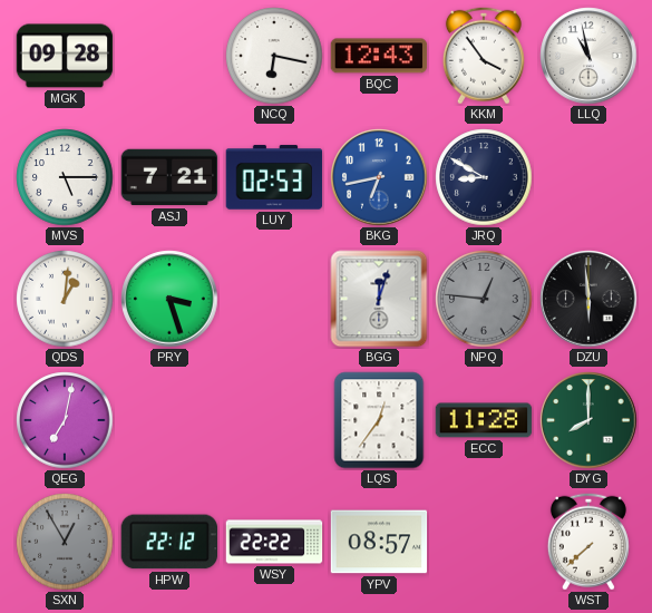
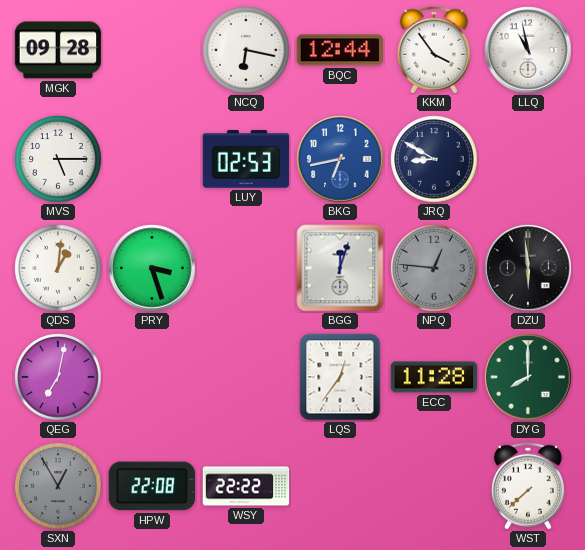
BQC: 12:43 -> 12:44 (340, 50)
ASJ: 7:21 -> none (169, 177)
HPW: 22:12 -> 22:08 (152, 486)
YPV: 08:57 -> none (379, 542)
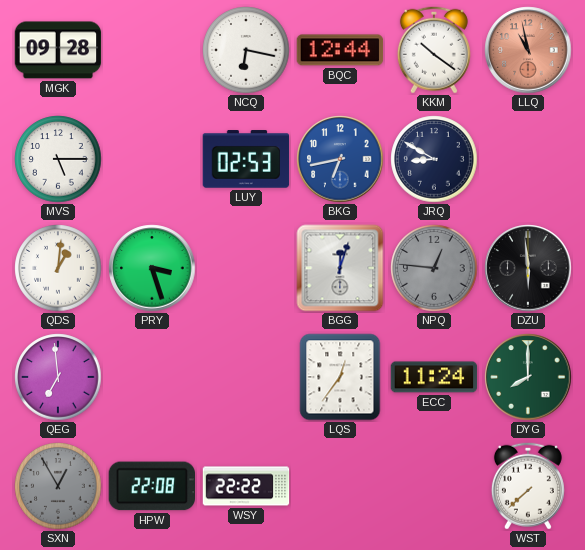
KKM: 3:54 -> 10:21 (434, 50)
LLQ dial: white -> salmon (528, 50)
QEG: 7:02 -> 6:59 (58, 377)
ECC: 11:28 -> 11:24 (434, 377)
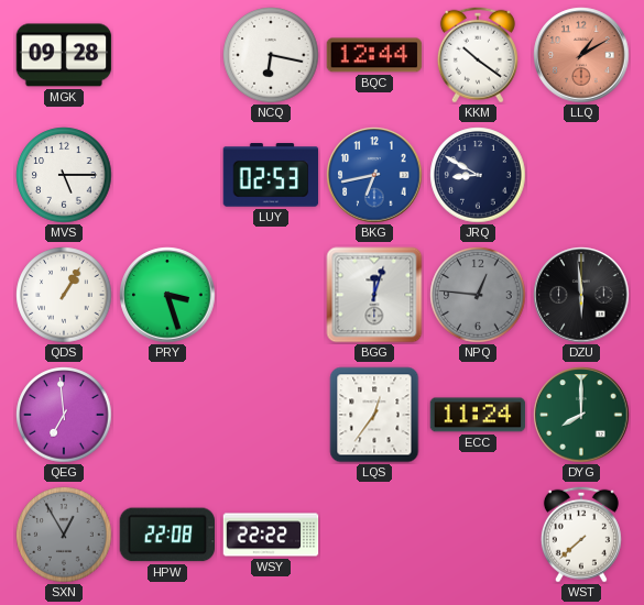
LLQ: 10:58 -> 1:10 (581, 55)
QDS: 1:01 -> 1:05 (64, 295)
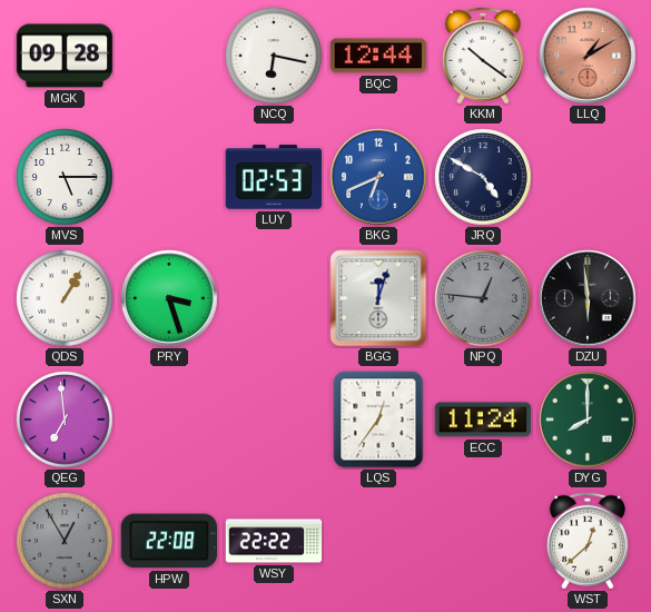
BKG: 6:43 -> 6:41 (378, 177)
JRQ: 8:50 -> 4:50 (483, 177)
WST: 7:38 -> 12:38 (588, 541)
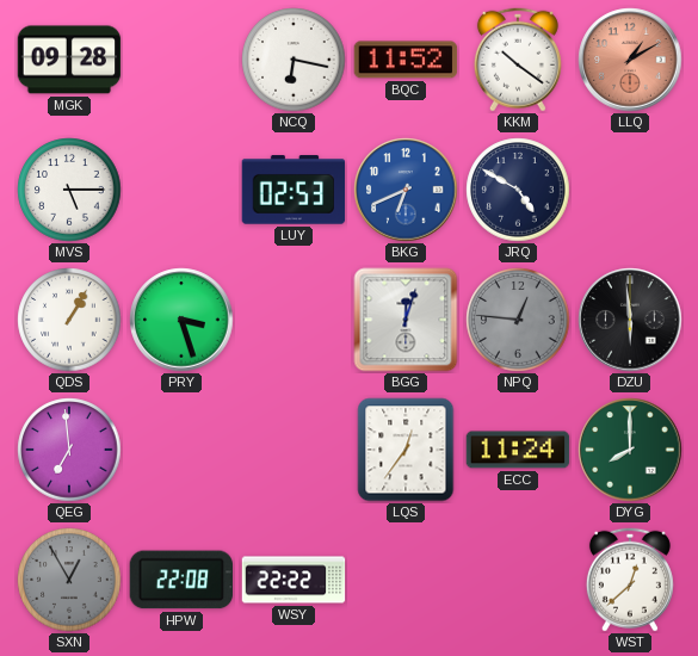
BQC: 12:44 -> 11:52 (406, 60)
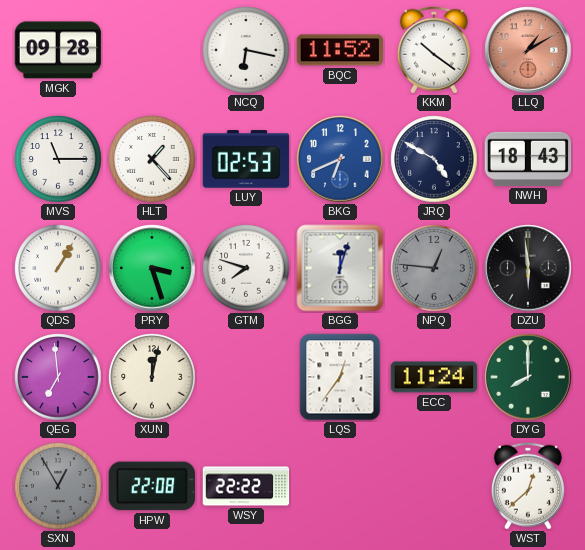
MVS: 5:15 -> 11:15 (58, 159)
HLT: none -> 1:23 (152, 159)
NWH: none -> 18:43 (528, 159)
GTM: none -> 7:48 (246, 268)
XUN: none -> 12:02 (152, 377)
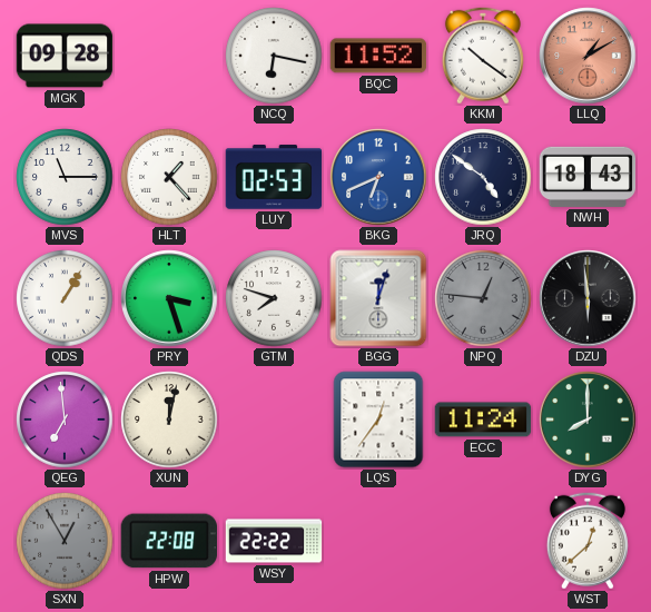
JRQ: 4:50 -> 4:51 (483, 177)
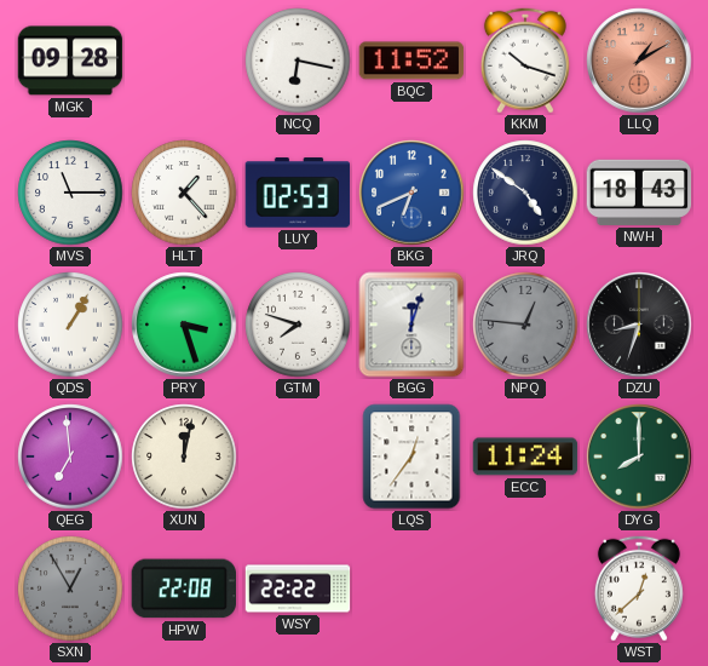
KKM: 10:21 -> 10:18 (525, 61)
DZU: 5:59 -> 8:33 (639, 325)
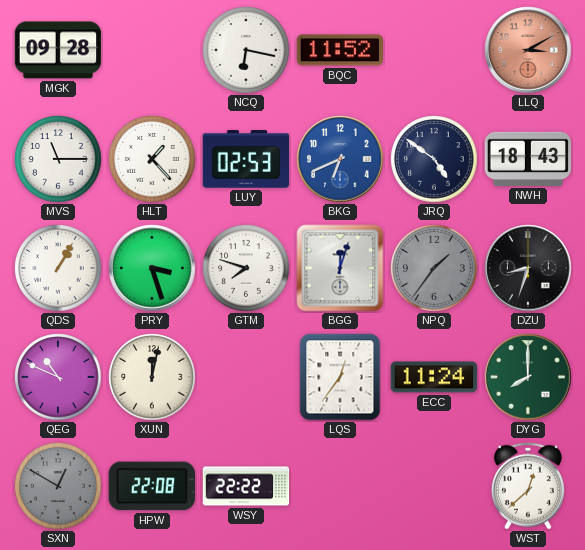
KKM: 10:18 -> none (525, 61)
LLQ: 1:10 -> 3:10 (528, 50)
NPQ: 12:46 -> 1:36 (434, 268)
QEG: 6:59 -> 10:49 (58, 377)
SXN: 12:55 -> 12:50 (58, 486)
